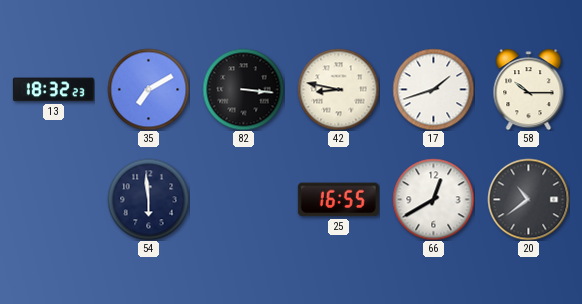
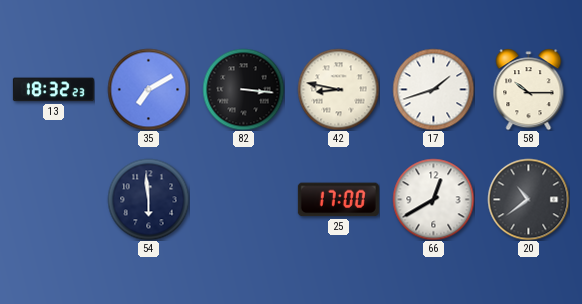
25: 16:55 -> 17:00 (338, 200)
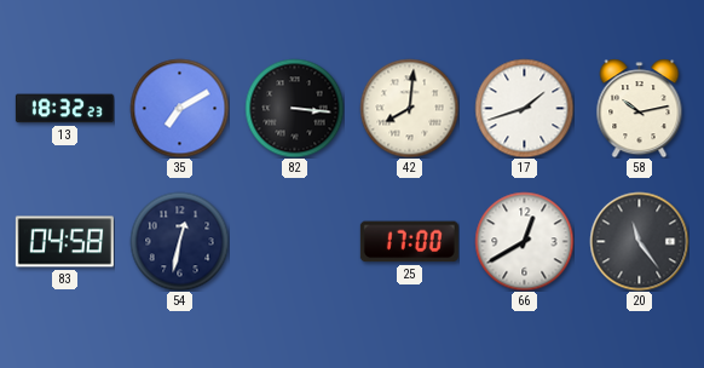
42: 8:47 -> 8:01 (409, 108)
58: 10:15 -> 10:13 (640, 108)
83: none -> 04:58 (64, 242)
54: 5:59 -> 12:32 (179, 241)
20: 10:39 -> 11:24 (639, 241)
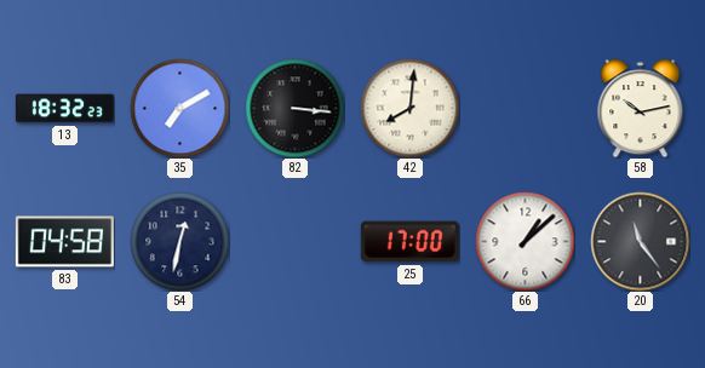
17: 1:42 -> none (524, 108)
66: 12:40 -> 1:08 (525, 241)
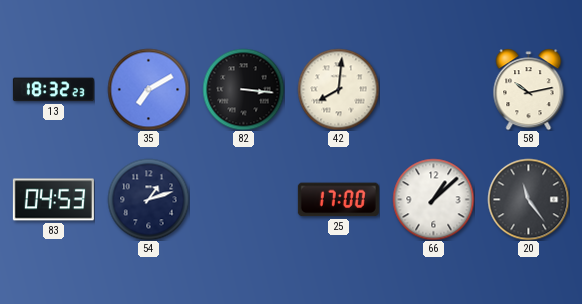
83: 04:58 -> 04:53 (53, 200)
54: 12:32 -> 1:12 (148, 199)
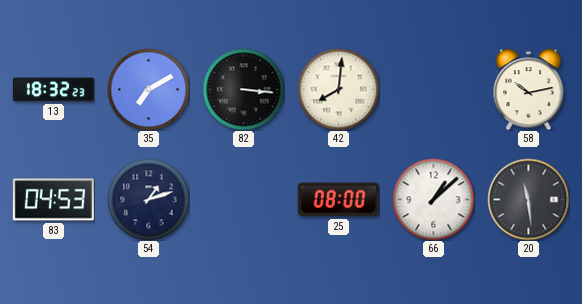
25: 17:00 -> 08:00 (338, 200)
20: 11:24 -> 11:29 (528, 199)
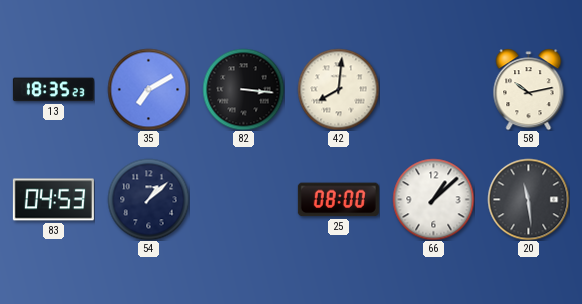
13: 18:32 -> 18:35 (53, 90)
54: 1:12 -> 1:08 (148, 199)
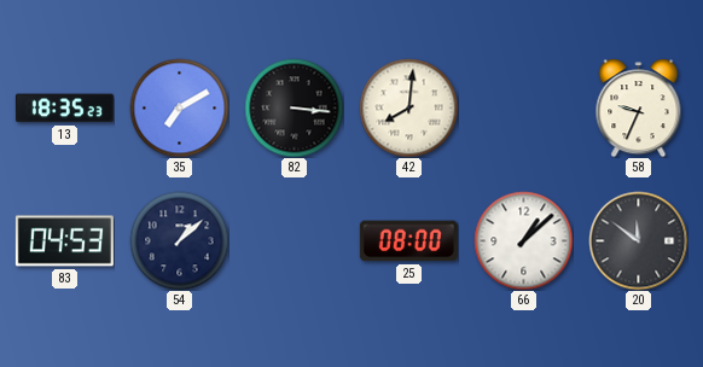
58: 10:13 -> 9:34 (639, 107)
20: 11:29 -> 11:51 (638, 240)
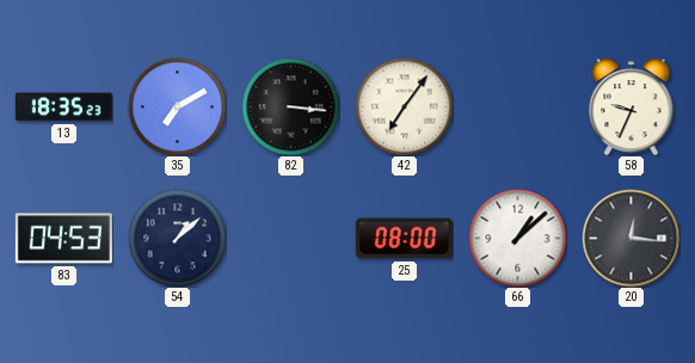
42: 8:01 -> 7:06 (404, 106)
20: 11:51 -> 12:16 (631, 238)
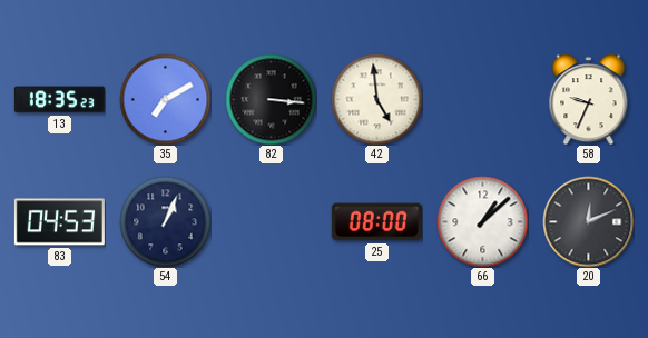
42: 7:06 -> 4:59 (376, 99)
54: 1:08 -> 1:04 (165, 221)
20: 12:16 -> 12:11 (588, 221)
